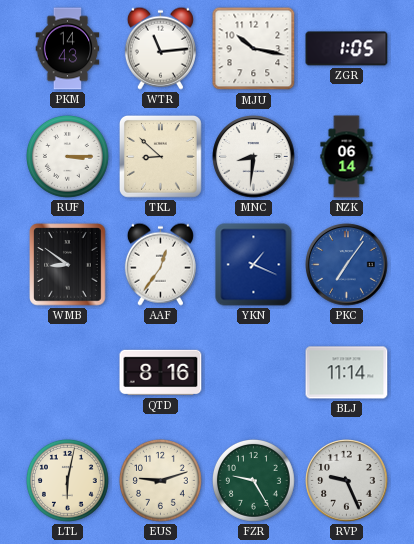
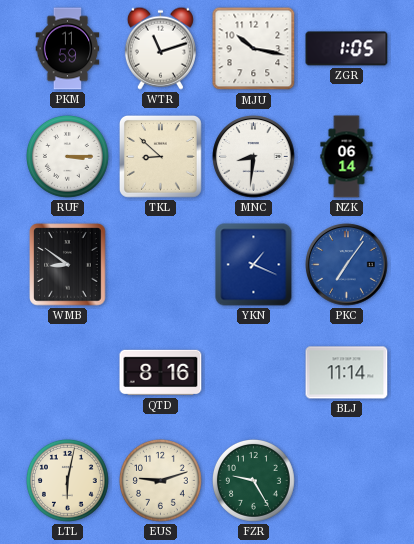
PKM: 14:43 -> 11:59 (68, 49)
WTR: 11:14 -> 11:12 (160, 48)
AAF: 12:36 -> none (160, 264)
RVP: 9:26 -> none (347, 481)
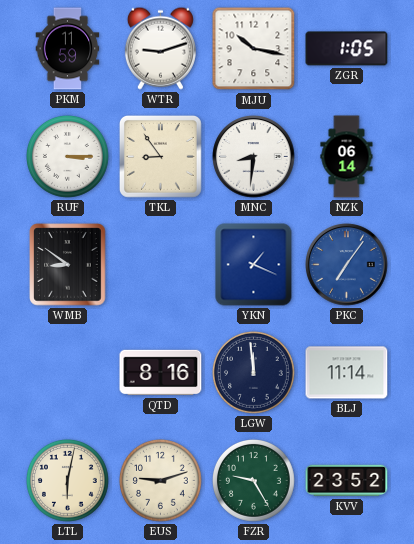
WTR: 11:12 -> 9:12 (160, 48)
TKL: 8:52 -> 8:54 (161, 157)
LGW: none -> 11:59 (254, 372)
KVV: none -> 23:52 (347, 481)
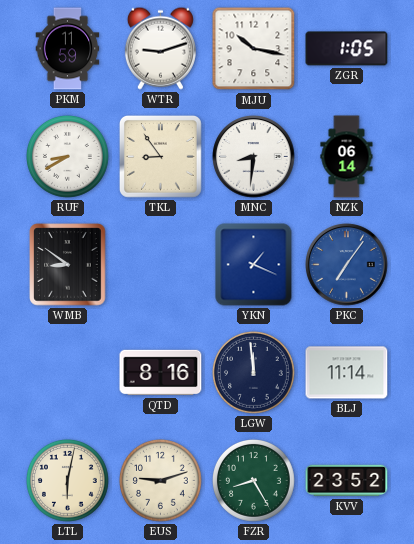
RUF: 3:15 -> 8:40 (68, 156)
FZR: 9:25 -> 8:25 (254, 480)
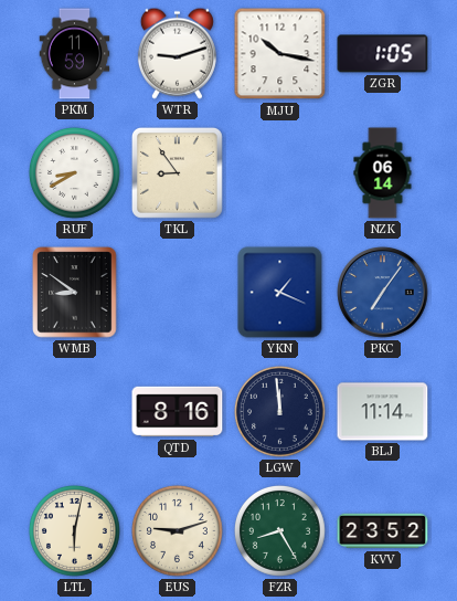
MNC: 8:31 -> none (254, 157)
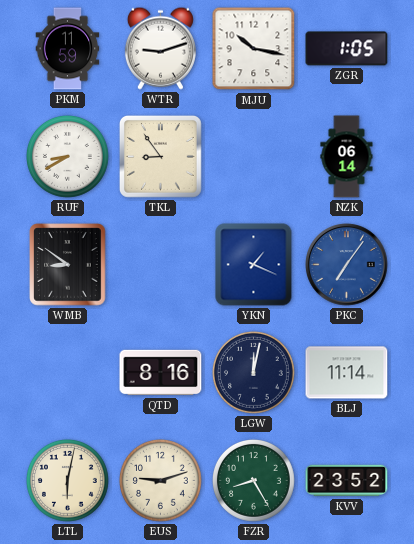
LGW: 11:59 -> 12:02 (254, 372)
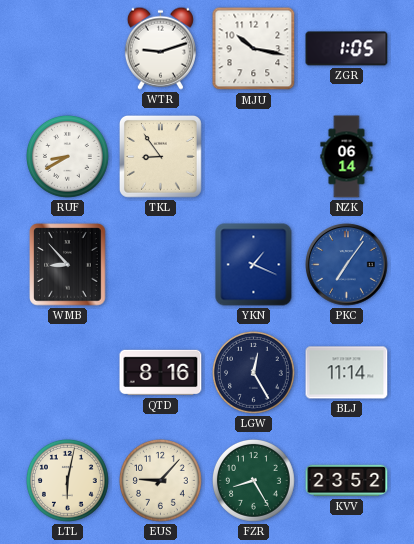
PKM: 11:59 -> none (68, 49)
WMB: 8:51 -> 8:53 (68, 265)
LGW: 12:02 -> 12:25 (254, 372)
EUS: 9:12 -> 9:07 (161, 480)
